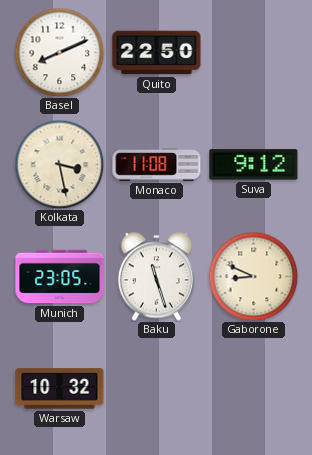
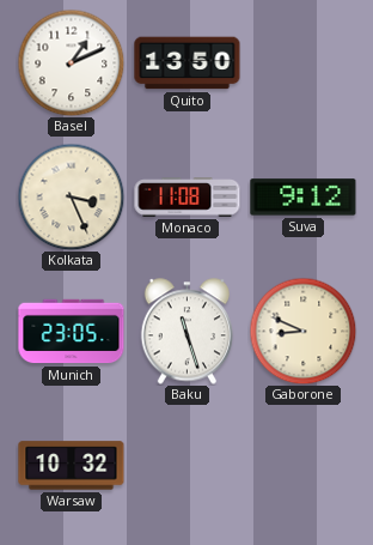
Basel: 8:11 -> 1:11 (71, 62)
Quito: 22:50 -> 13:50 (188, 63)
Kolkata: 3:28 -> 3:26 (71, 196)
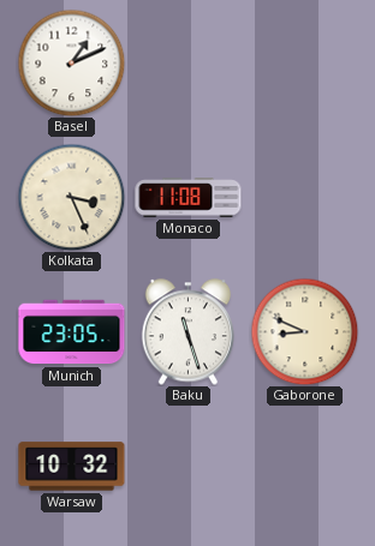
Quito: 13:50 -> none (188, 63)
Suva: 9:12 -> none (304, 198)
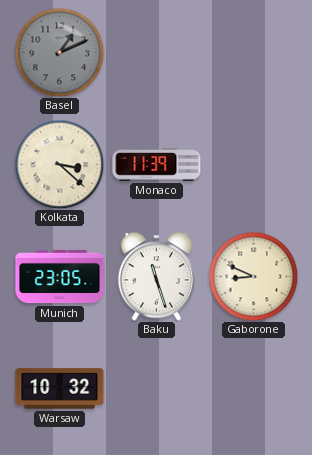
Basel dial: white -> grey (59, 52)
Kolkata: 3:26 -> 3:22 (59, 164)
Monaco: 11:08 -> 11:39 (157, 165)
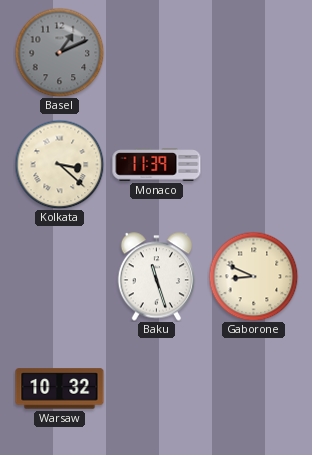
Munich: 23:05 -> none (60, 277)
